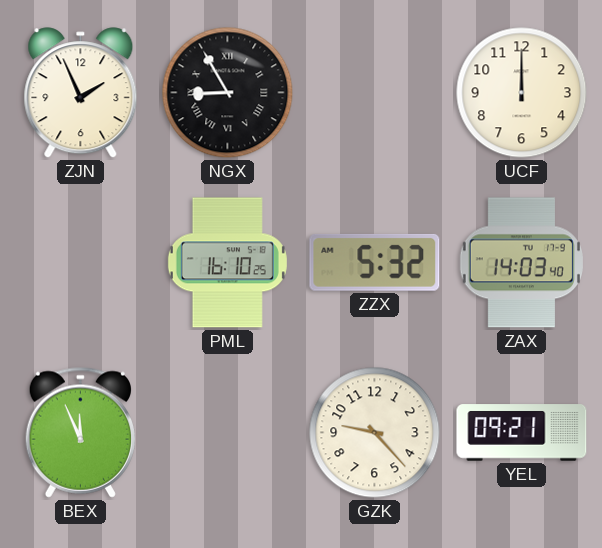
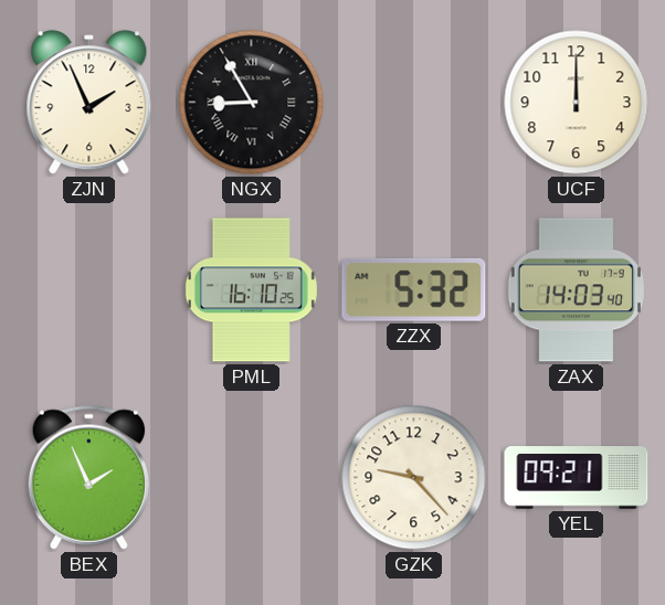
BEX: 11:56 -> 1:56 (88, 477)
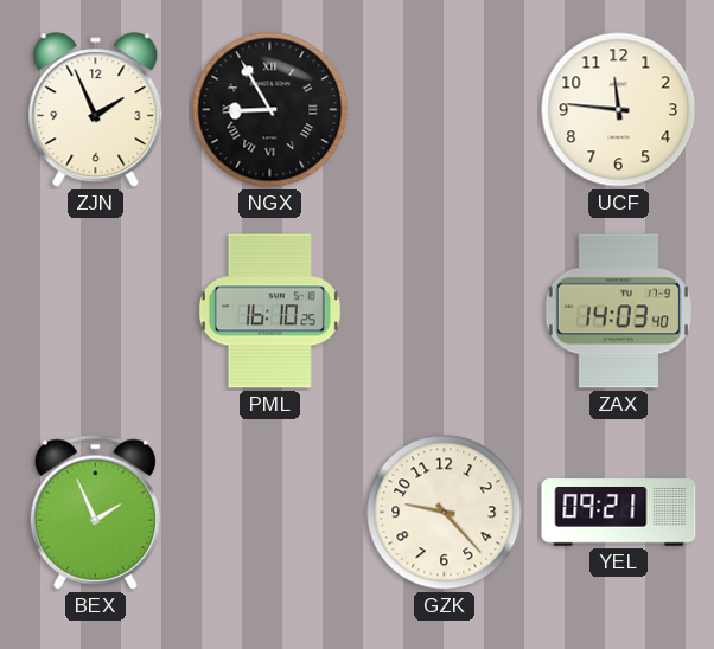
UCF: 12:00 -> 11:46 (619, 110)
ZZX: 5:32 -> none (414, 289)
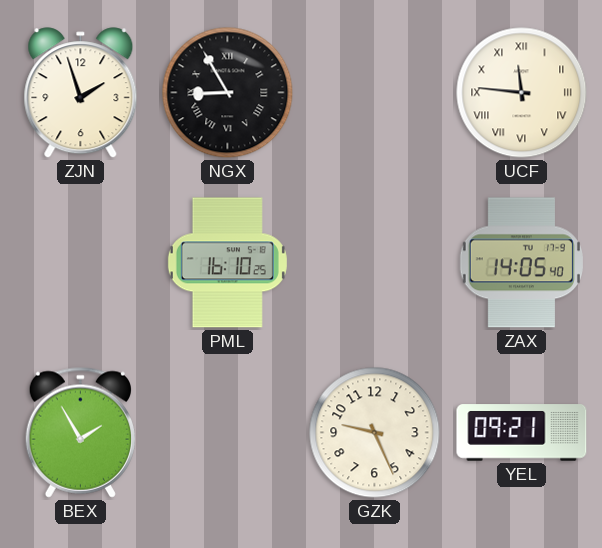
ZJN: 1:56 -> 1:57 (81, 93)
UCF numerals: Arabic -> Roman (522, 93)
ZAX: 14:03 -> 14:05 (521, 263)
BEX: 1:56 -> 1:55 (80, 432)
GZK: 9:23 -> 9:26 (375, 433)
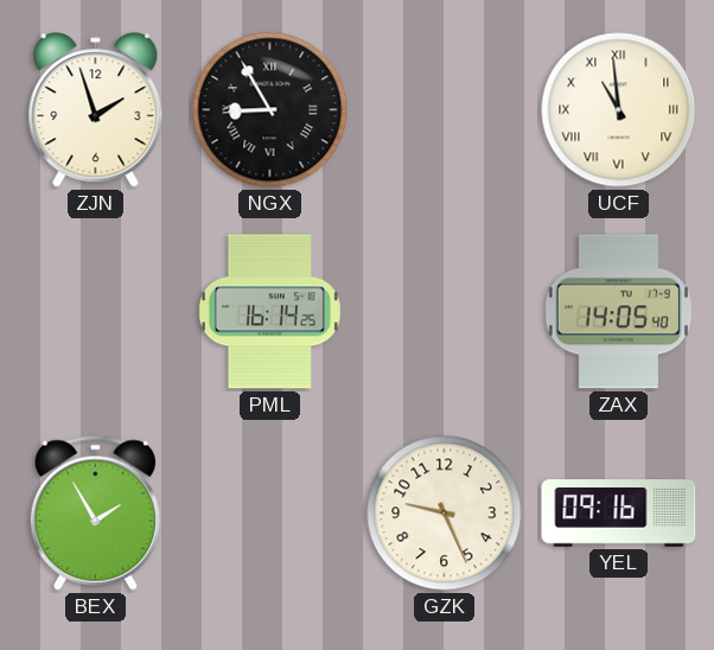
UCF: 11:46 -> 10:59 (619, 110)
PML: 16:10 -> 16:14 (269, 312)
YEL: 09:21 -> 09:16 (619, 514)
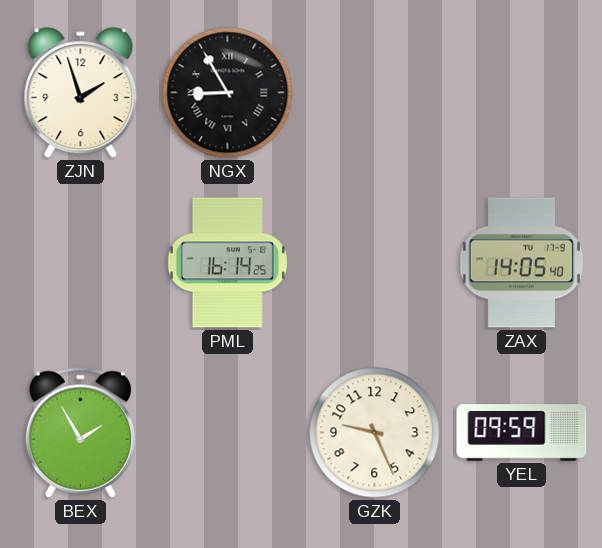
UCF: 10:59 -> none (619, 110)
YEL: 09:16 -> 09:59 (522, 433)
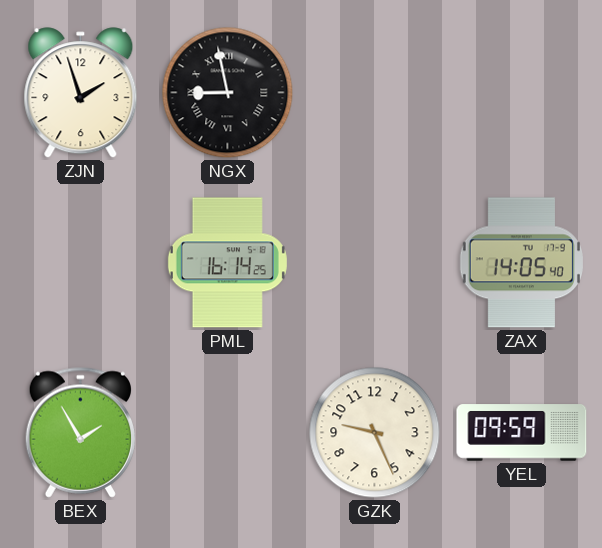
NGX: 8:55 -> 8:58 (228, 93)
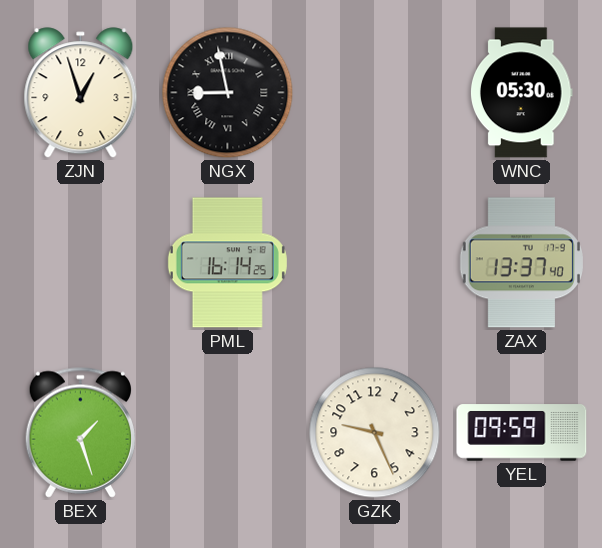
ZJN: 1:57 -> 12:57 (81, 93)
WNC: none -> 05:30 (522, 93)
ZAX: 14:05 -> 13:37 (521, 263)
BEX: 1:55 -> 1:27 (80, 432)
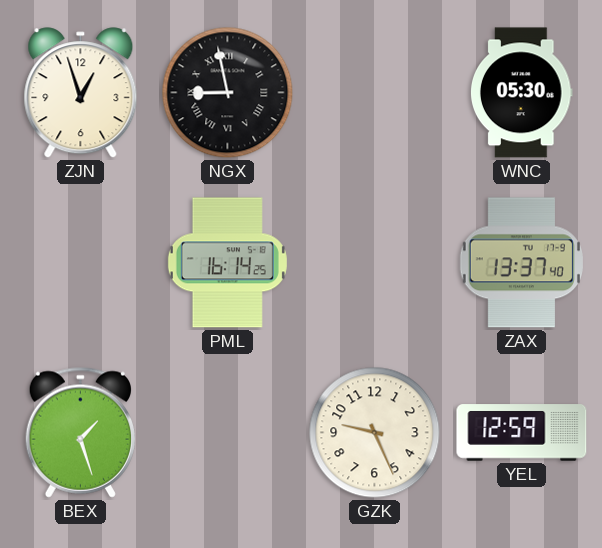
YEL: 09:59 -> 12:59 (522, 433)
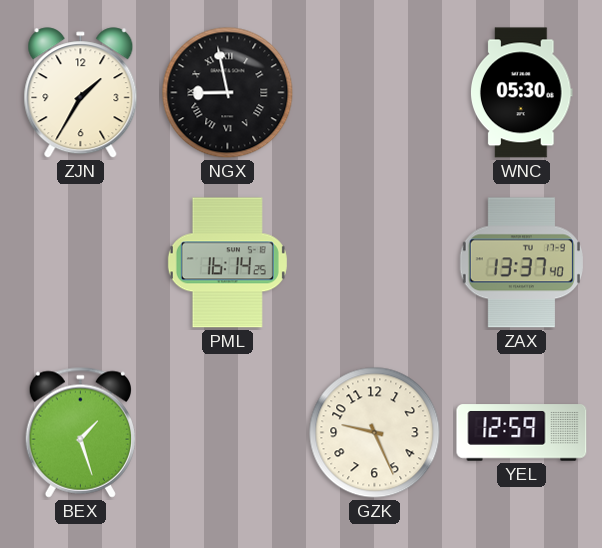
ZJN: 12:57 -> 1:35 (81, 93)
